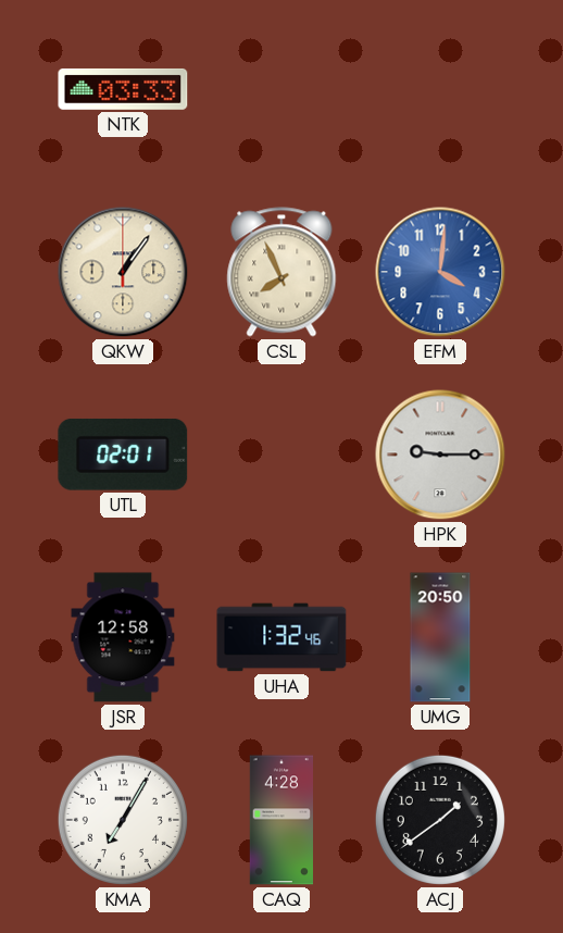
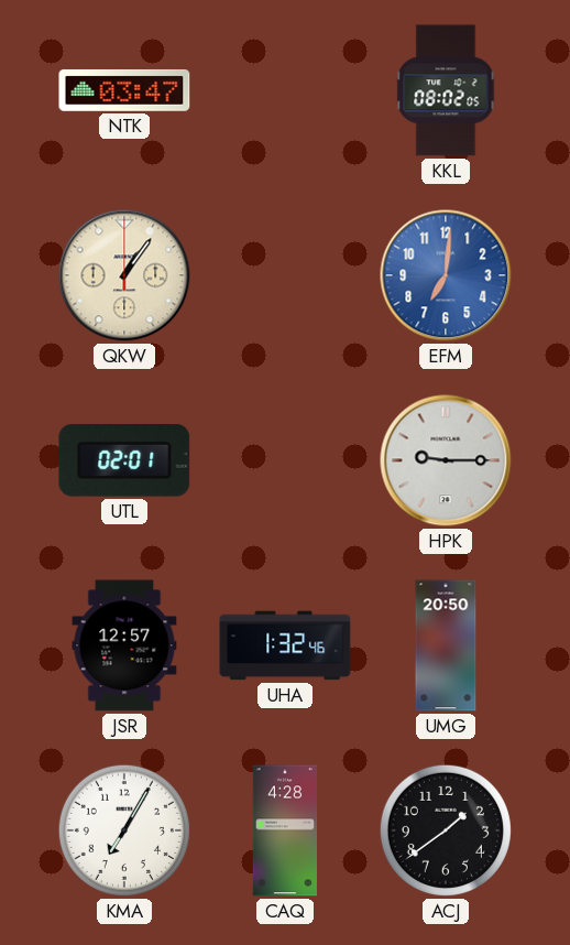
NTK: 03:33 -> 03:47 (124, 90)
KKL: none -> 08:02 (446, 90)
CSL: 7:56 -> none (281, 272)
EFM: 4:01 -> 7:01 (446, 275)
JSR: 12:58 -> 12:57 (124, 645)
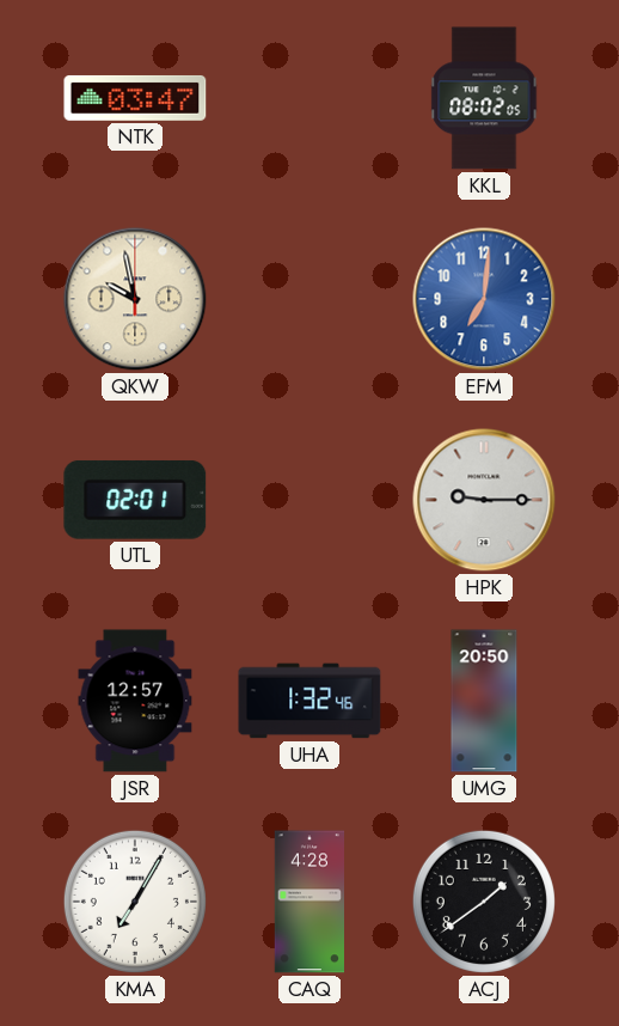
QKW: 1:06 -> 9:58 (135, 299)
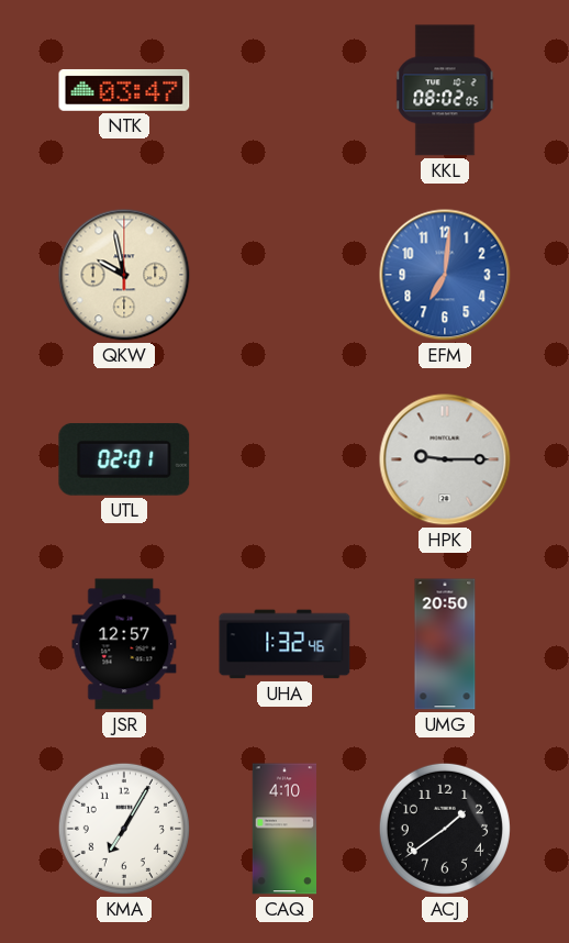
CAQ: 4:28 -> 4:10 (283, 829)
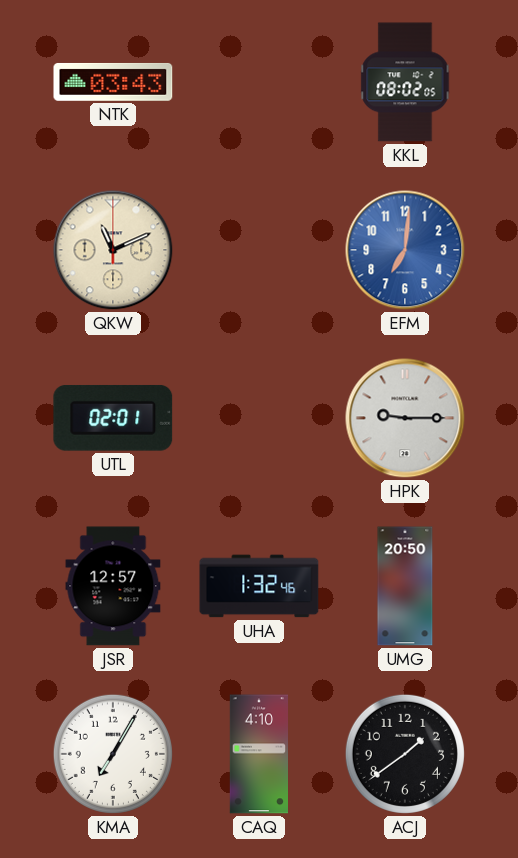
NTK: 03:47 -> 03:43 (113, 82)
QKW: 9:58 -> 11:11 (113, 250)
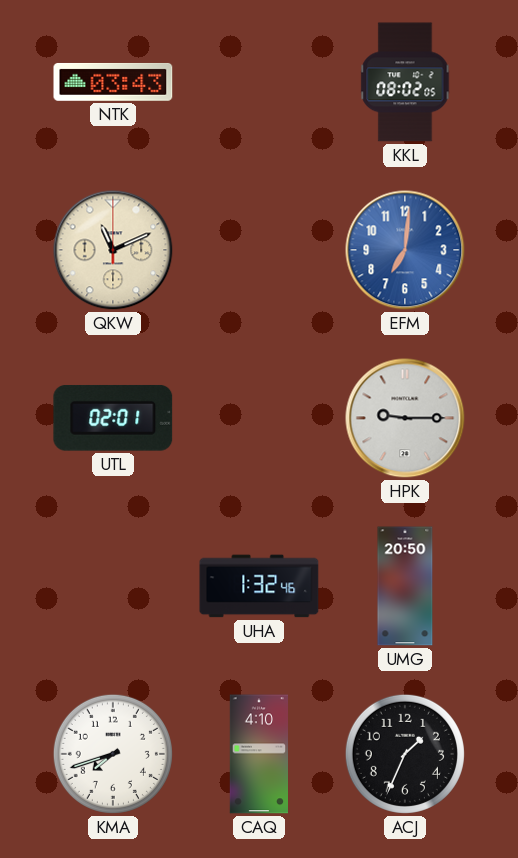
JSR: 12:57 -> none (113, 586)
KMA: 7:05 -> 7:42 (113, 754)
ACJ: 1:39 -> 1:34 (405, 754)
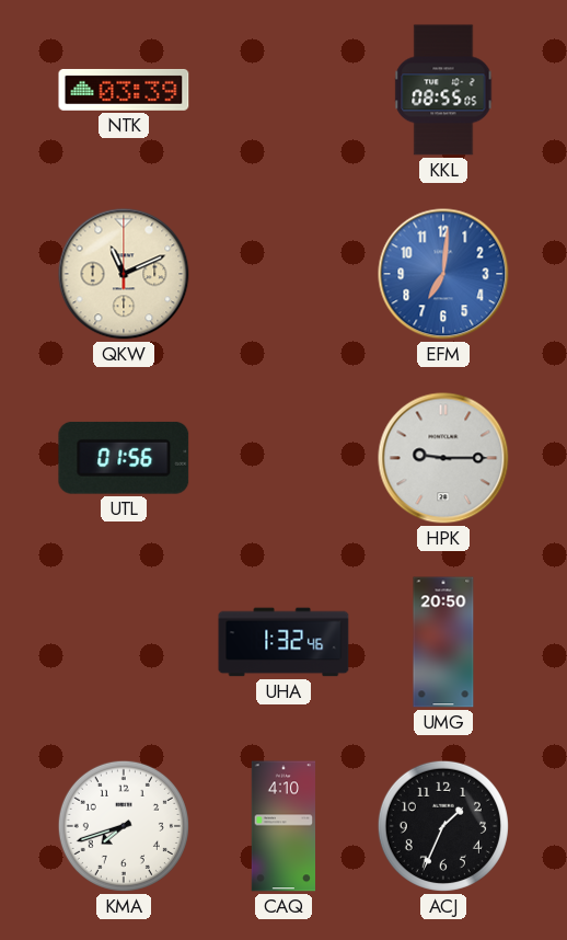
NTK: 03:43 -> 03:39 (124, 90)
KKL: 08:02 -> 08:55 (443, 90)
UTL: 02:01 -> 01:56 (124, 458)
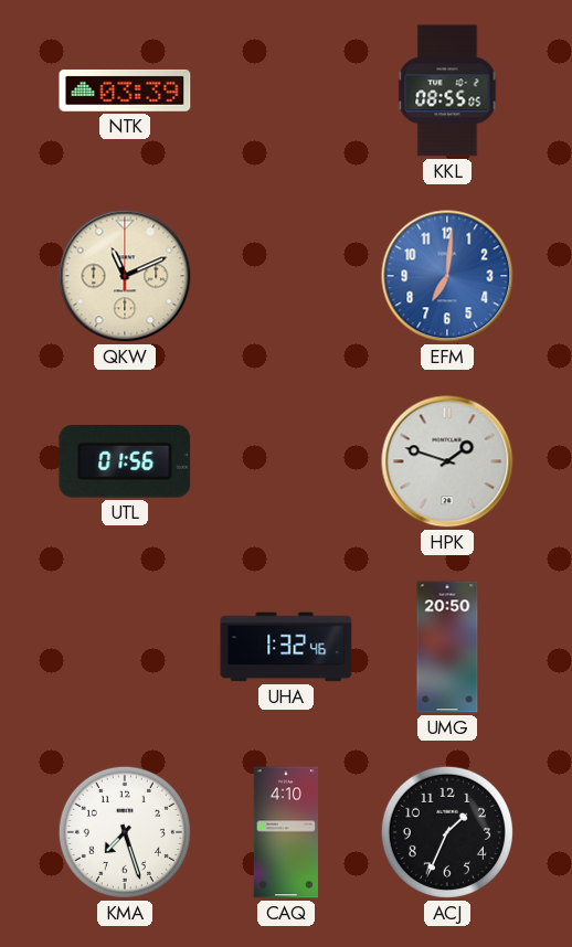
HPK: 9:15 -> 1:48 (447, 461)
KMA: 7:42 -> 7:27 (125, 832)
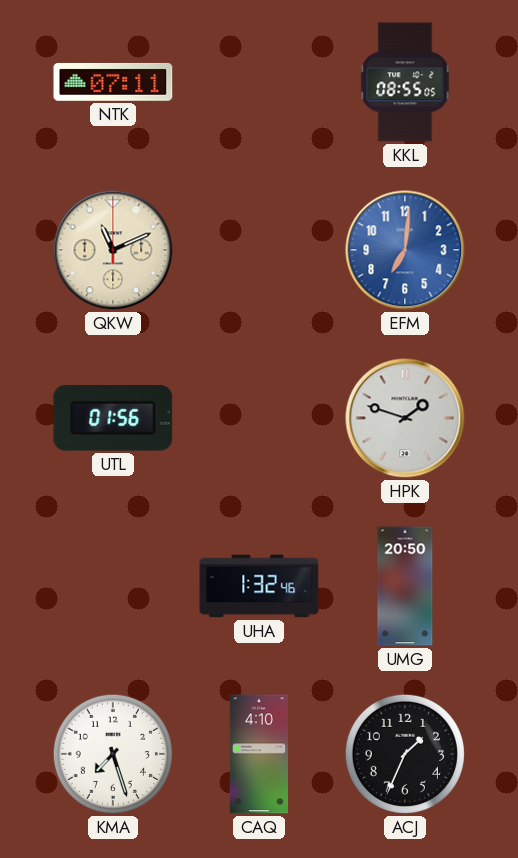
NTK: 03:39 -> 07:11 (113, 82)
